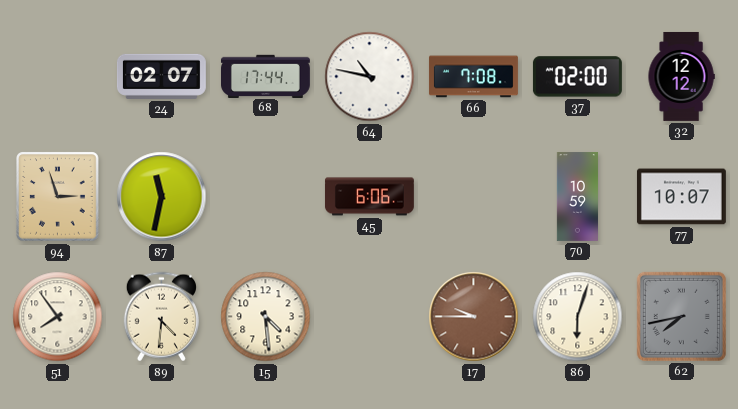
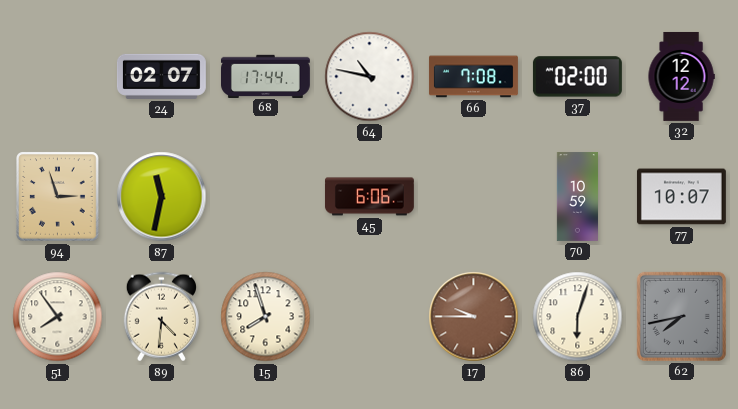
15: 4:29 -> 7:57 (266, 317)
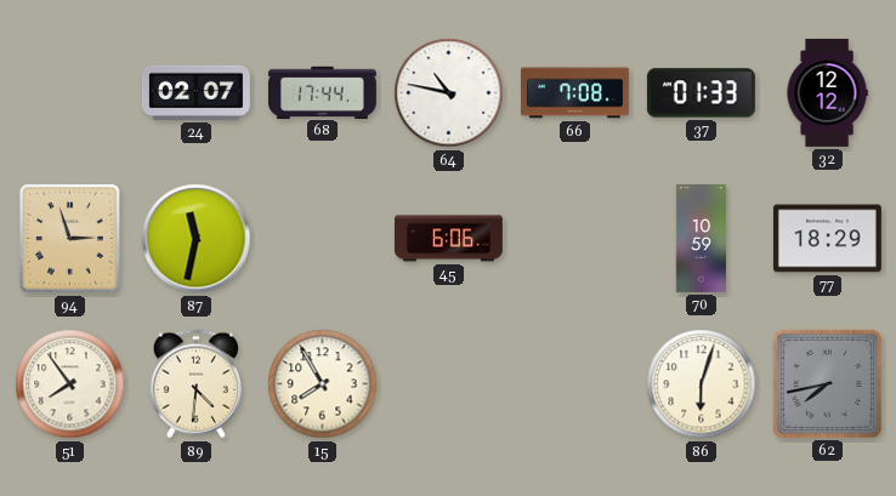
37: 02:00 -> 01:33 (701, 93)
77: 10:07 -> 18:29 (827, 239)
15: 7:57 -> 7:55 (323, 384)
17: 9:45 -> none (474, 317)
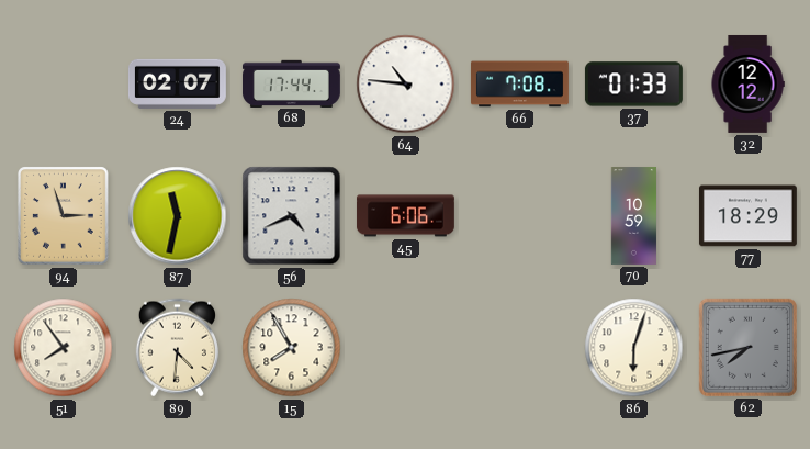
64: 10:47 -> 10:46 (406, 85)
56: none -> 4:41 (292, 216)
